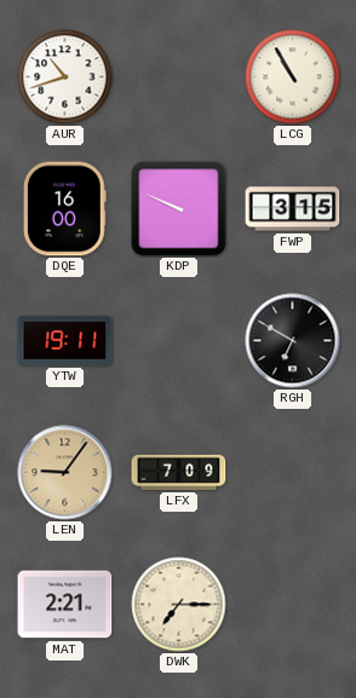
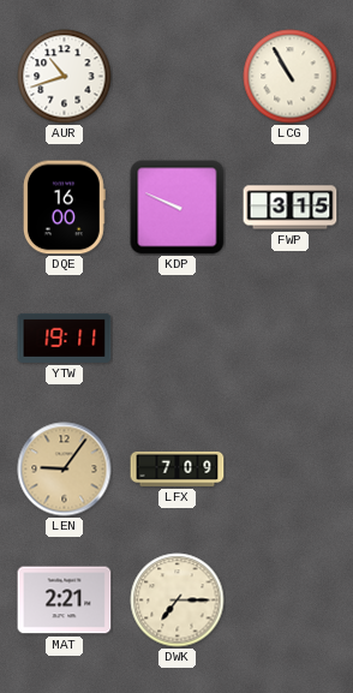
RGH: 6:50 -> none (293, 341)
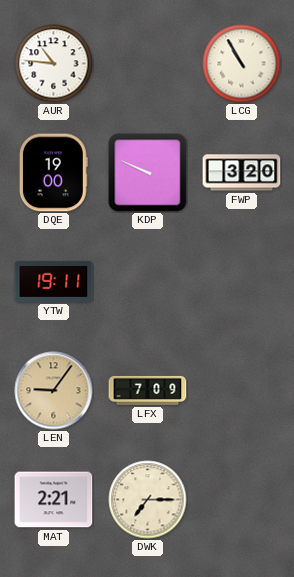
AUR: 10:42 -> 10:46 (54, 64)
DQE: 16:00 -> 19:00 (53, 173)
FWP: 3:15 -> 3:20 (242, 173)
